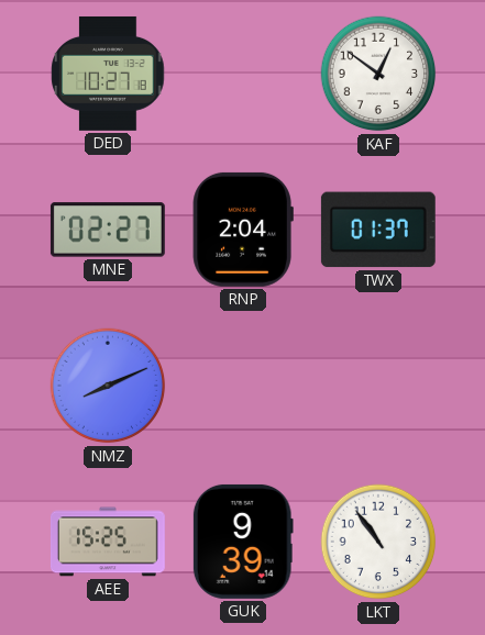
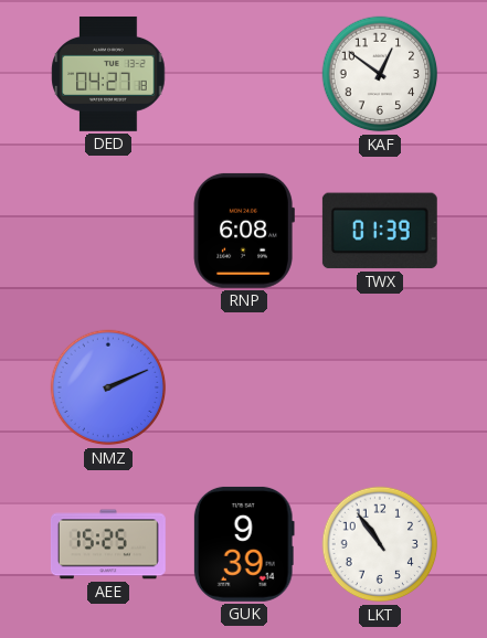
DED: 10:27 -> 04:27 (108, 74)
MNE: 02:27 -> none (108, 230)
RNP: 2:04 -> 6:08 (244, 231)
TWX: 01:37 -> 01:39 (380, 231)
NMZ: 8:11 -> 2:11 (108, 387)
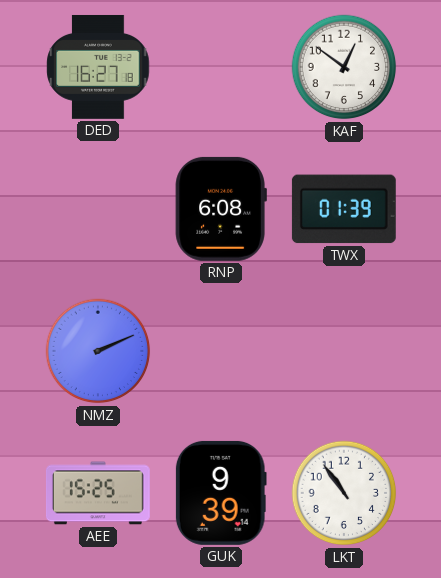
DED: 04:27 -> 16:27 (98, 67)
